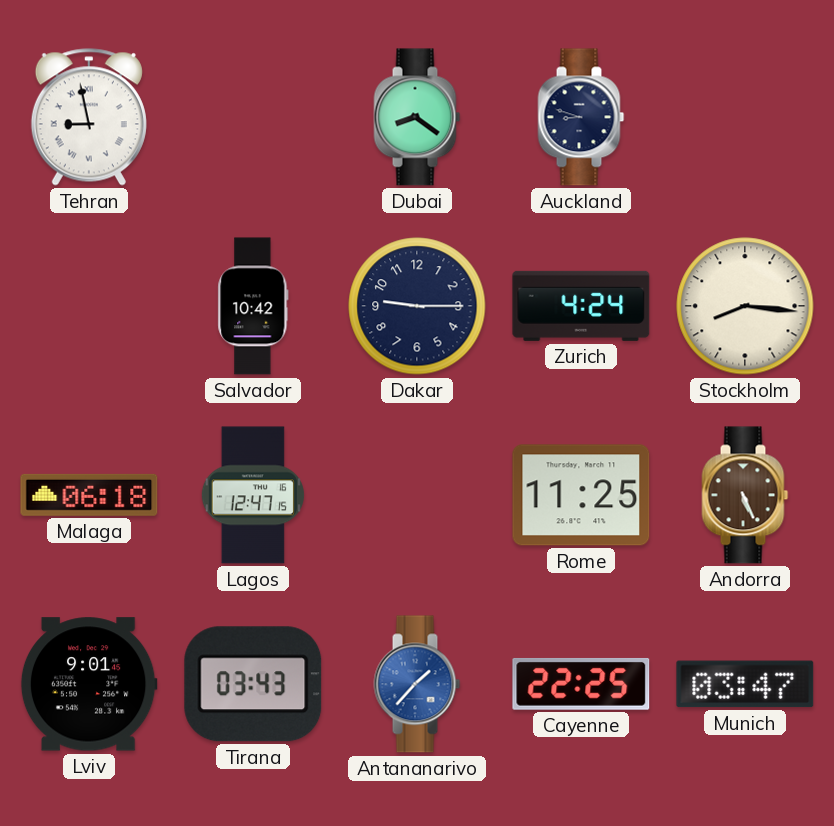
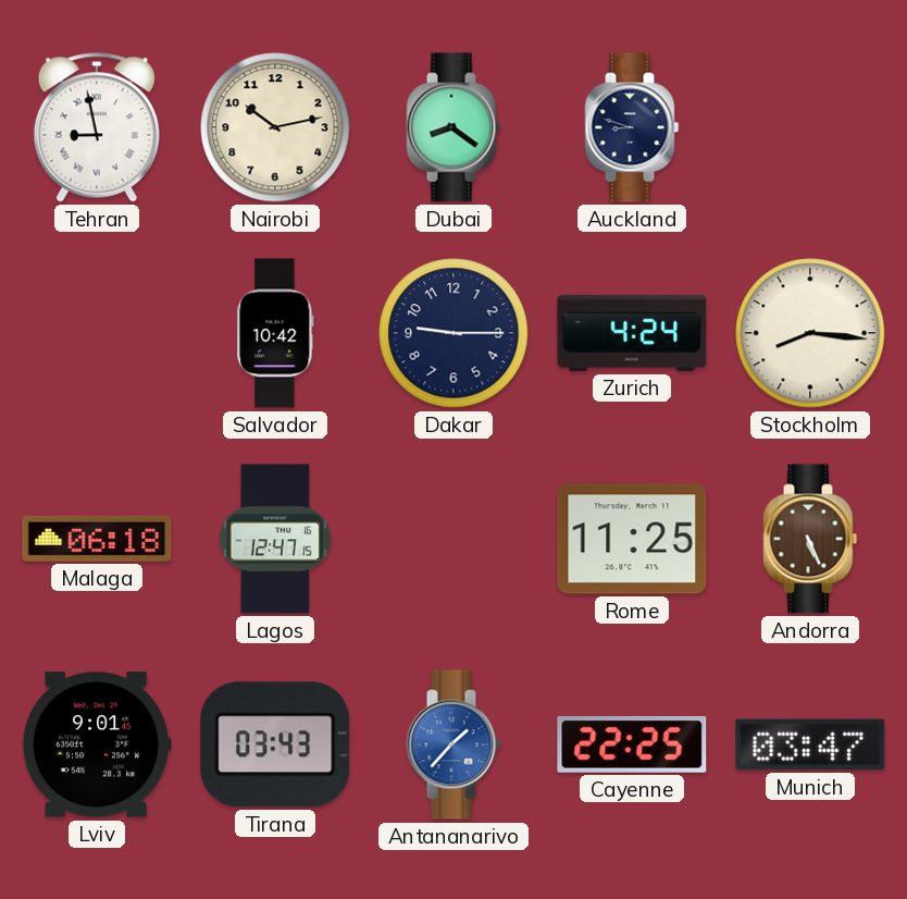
Nairobi: none -> 10:13 (275, 127)
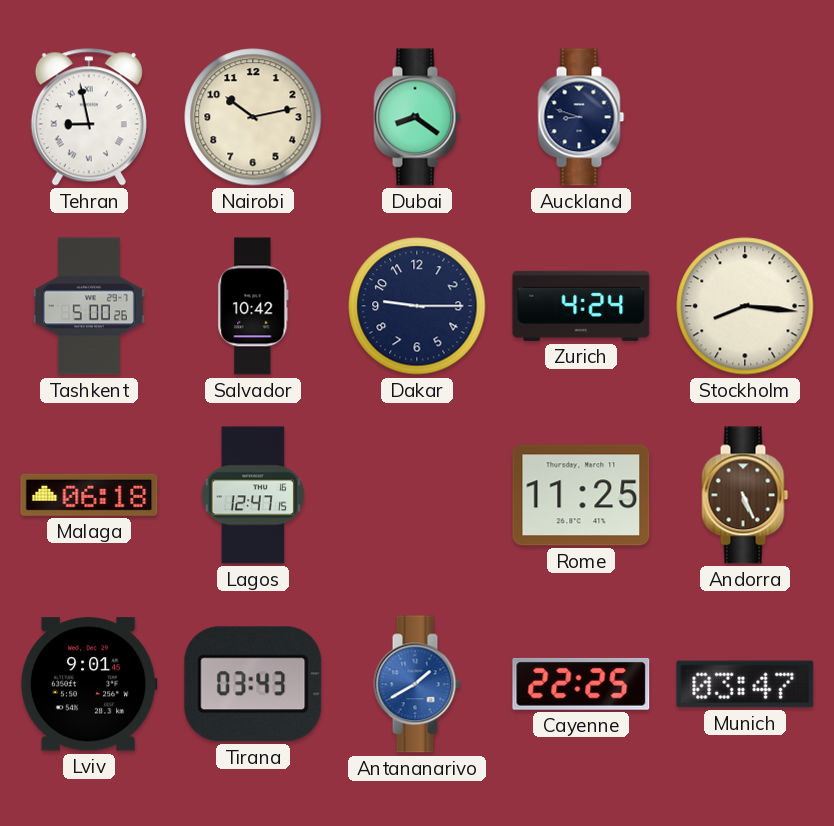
Tashkent: none -> 5:00 (89, 306)
Antananarivo: 1:37 -> 1:40 (417, 684)
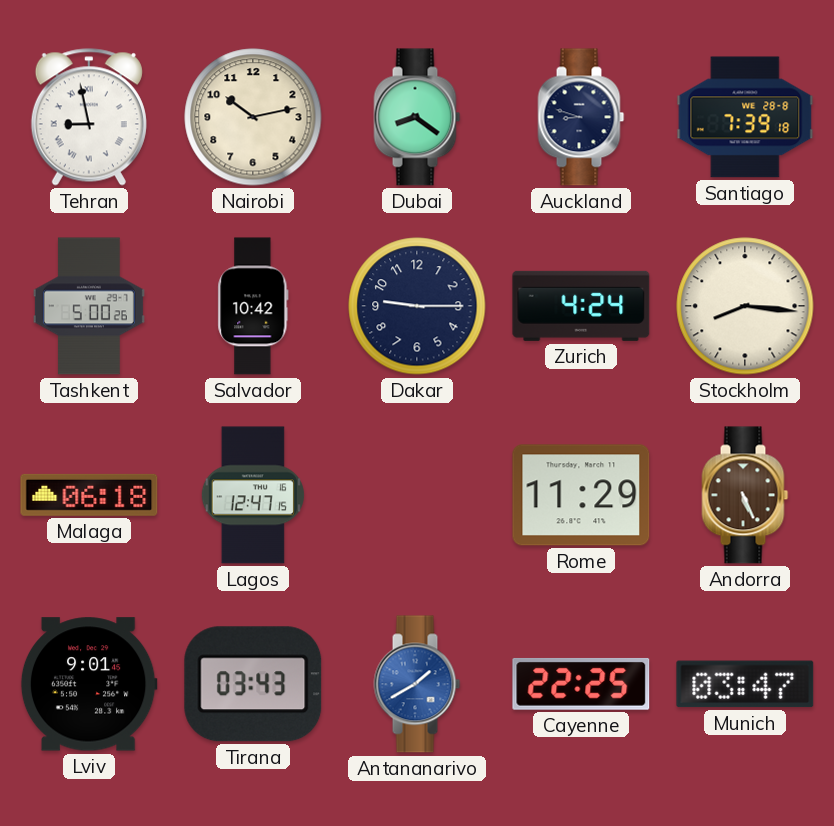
Santiago: none -> 7:39 (745, 117)
Rome: 11:25 -> 11:29 (581, 495)
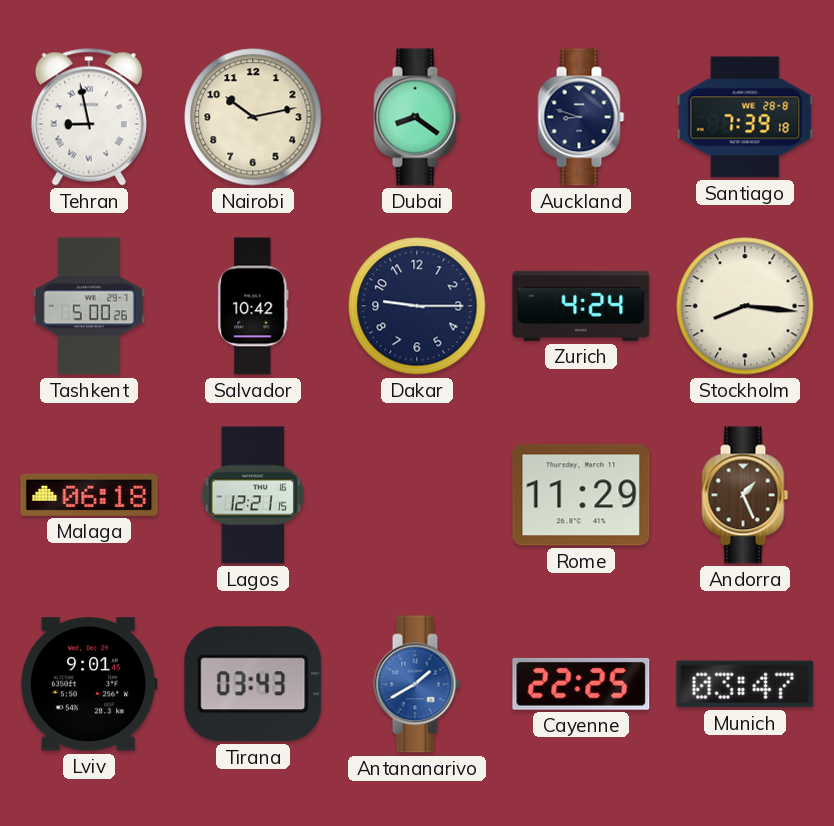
Lagos: 12:47 -> 12:21 (253, 495)
Andorra: 5:26 -> 1:26 (745, 495)
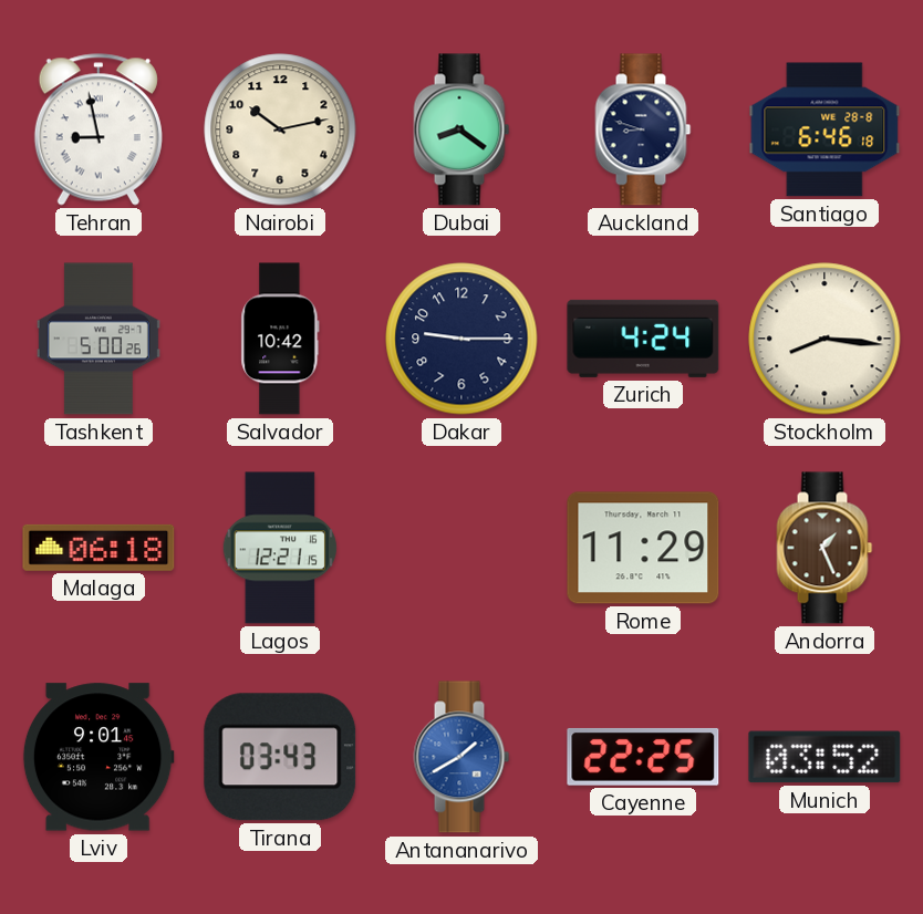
Santiago: 7:39 -> 6:46 (825, 129)
Munich: 03:47 -> 03:52 (825, 757)
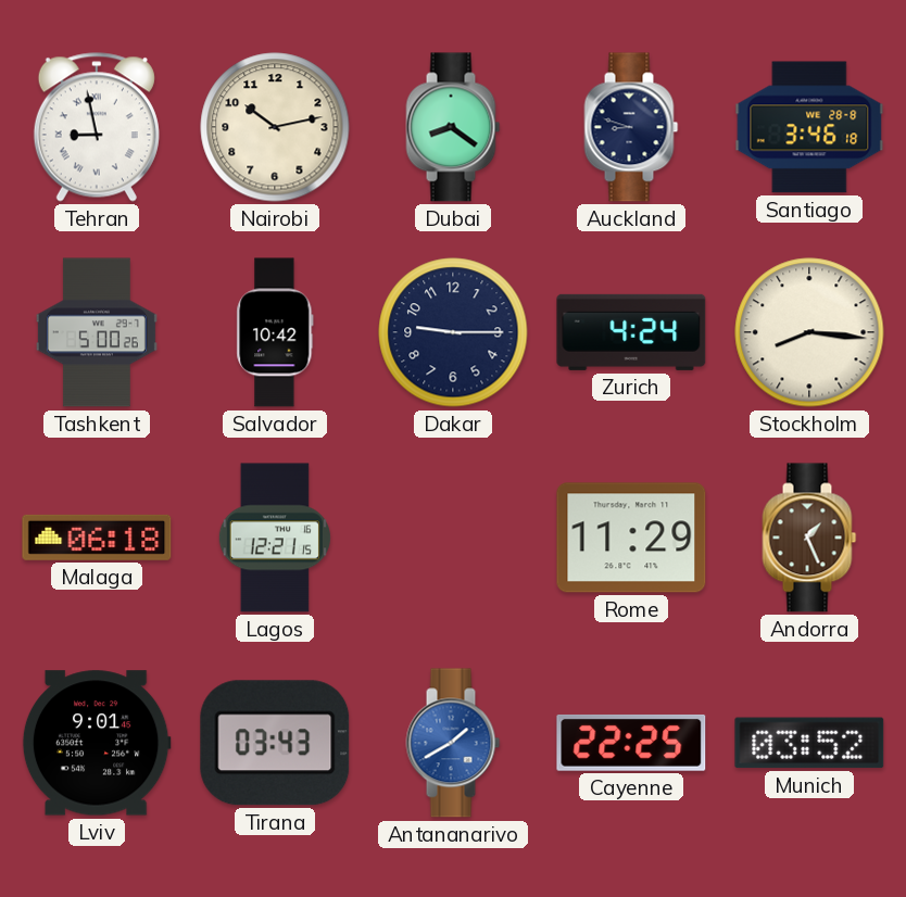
Santiago: 6:46 -> 3:46 (809, 127)
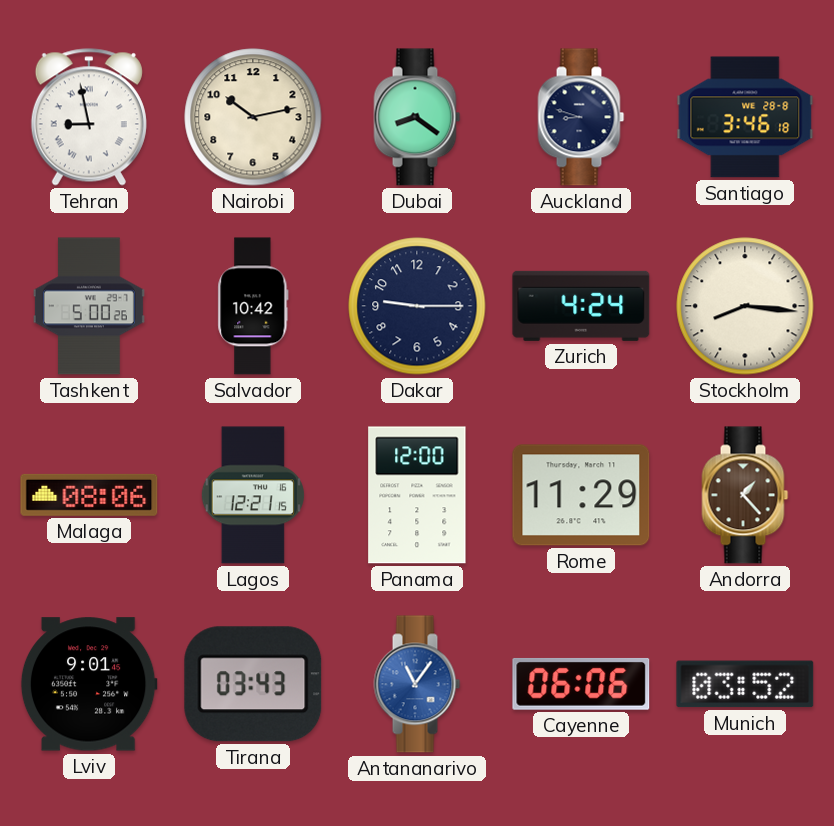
Malaga: 06:18 -> 08:06 (89, 495)
Panama: none -> 12:00 (417, 495)
Andorra: 1:26 -> 1:23 (745, 495)
Antananarivo: 1:40 -> 11:06 (417, 684)
Cayenne: 22:25 -> 06:06 (581, 684)
